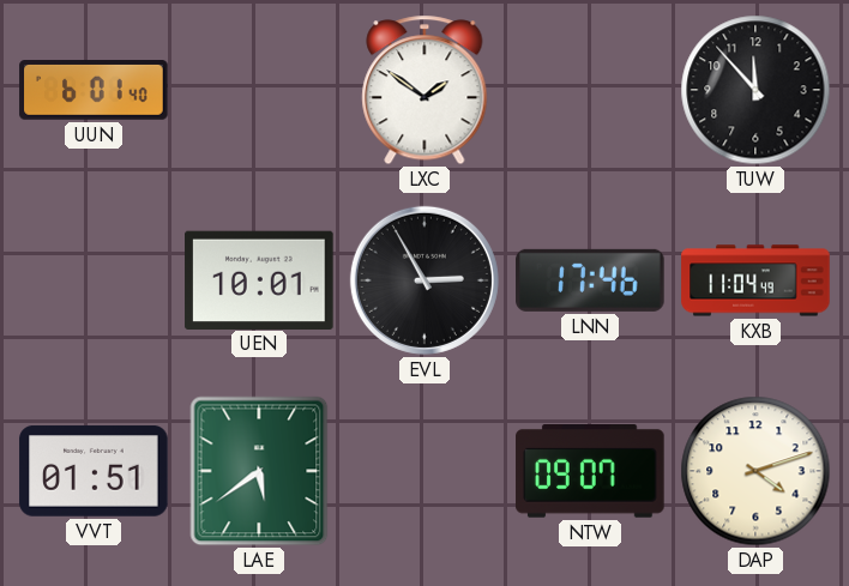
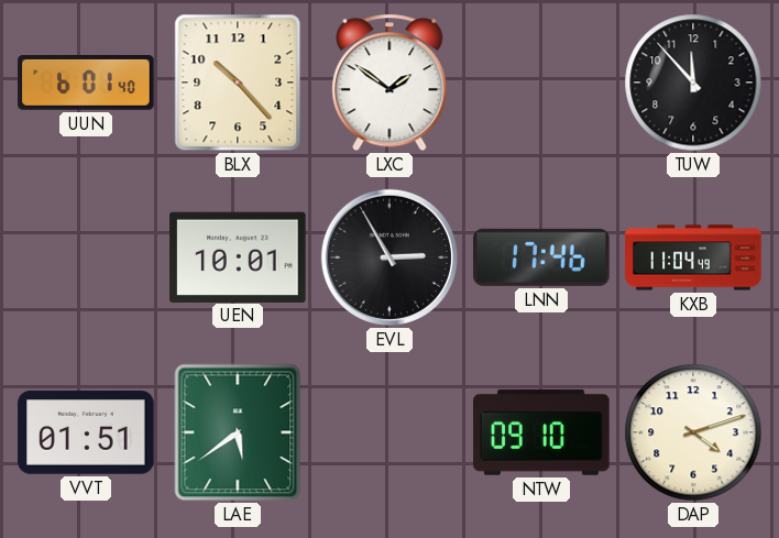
BLX: none -> 10:23 (238, 83)
NTW: 09:07 -> 09:10 (541, 433)
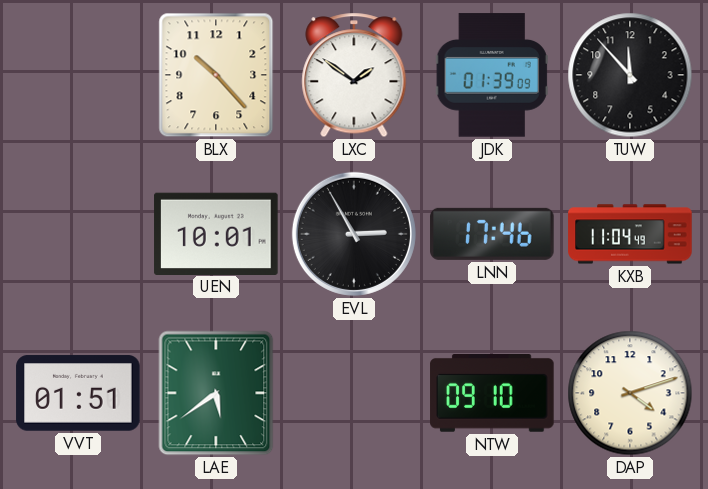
UUN: 6:01 -> none (86, 84)
JDK: none -> 01:39 (492, 75)
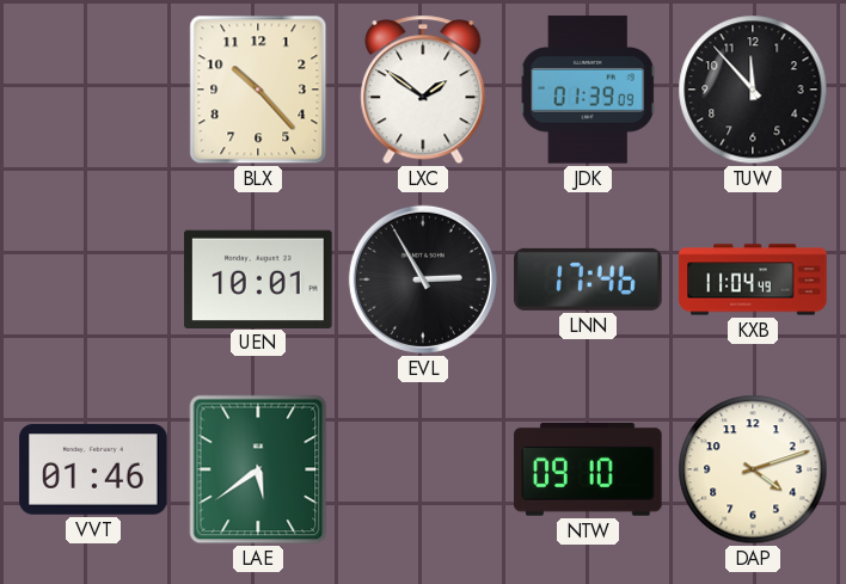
VVT: 01:51 -> 01:46 (93, 469)
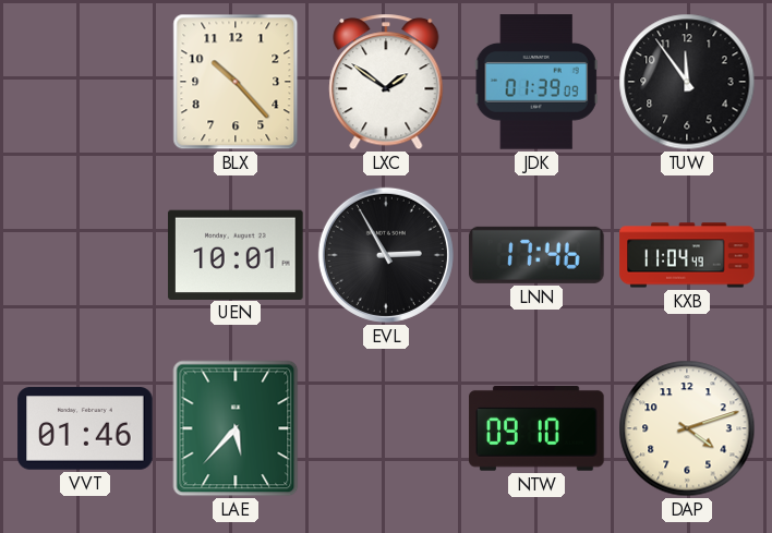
TUW: 11:53 -> 11:54 (687, 82)
LAE: 5:39 -> 5:37 (236, 428)
